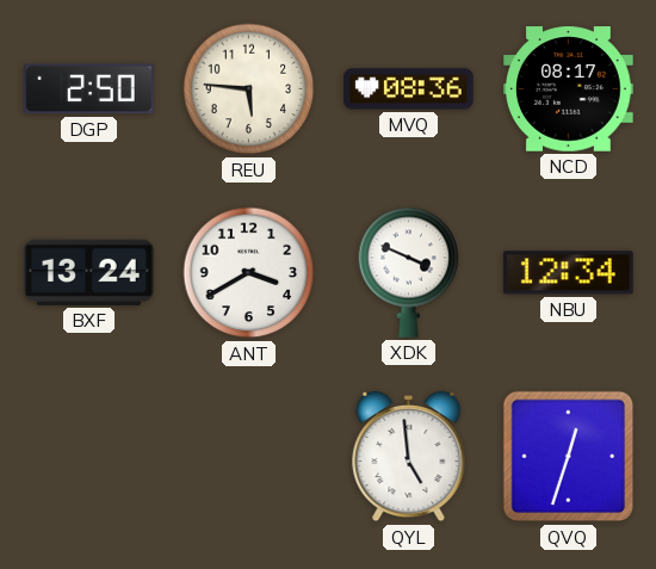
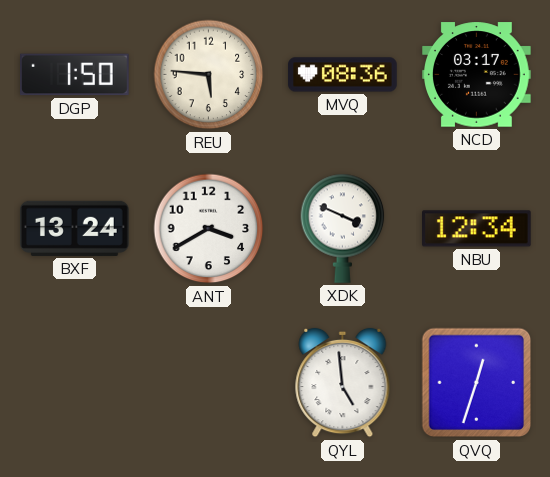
DGP: 2:50 -> 1:50 (75, 75)
NCD: 08:17 -> 03:17 (477, 75)
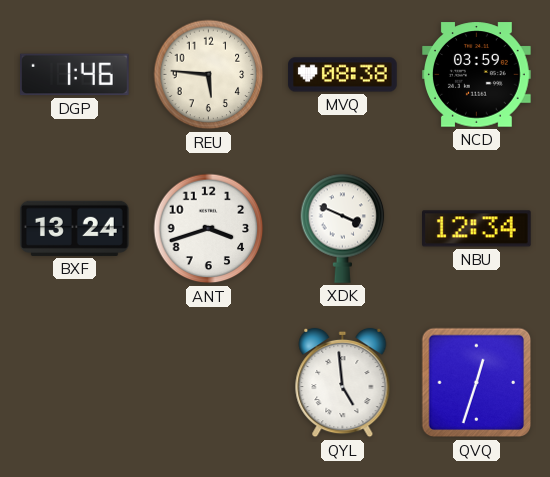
DGP: 1:50 -> 1:46 (75, 75)
MVQ: 08:36 -> 08:38 (343, 75)
NCD: 03:17 -> 03:59 (477, 75)
ANT: 3:40 -> 3:42 (209, 229)
